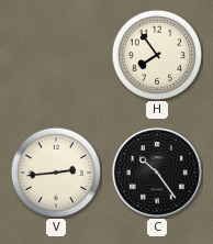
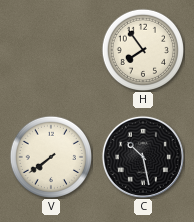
V: 2:44 -> 7:39 (50, 156)
C: 10:24 -> 10:28 (143, 157)
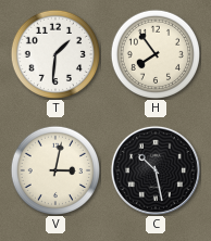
T: none -> 1:31 (54, 53)
V: 7:39 -> 3:02 (54, 169)
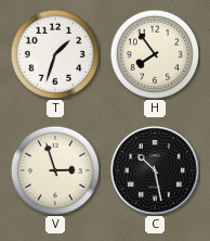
T: 1:31 -> 1:33 (54, 53)
V: 3:02 -> 2:57 (54, 169)
